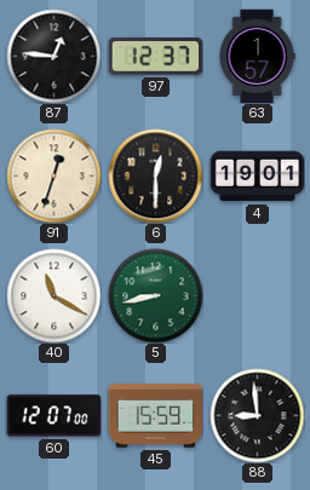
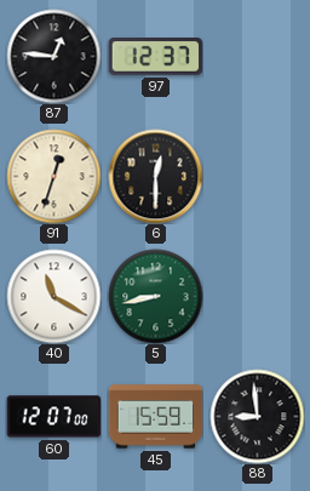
63: 1:57 -> none (257, 56)
4: 19:01 -> none (257, 177)
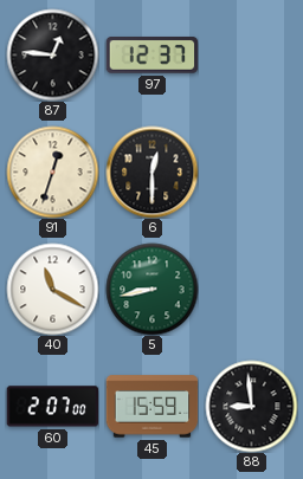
60: 12:07 -> 2:07 (52, 407)
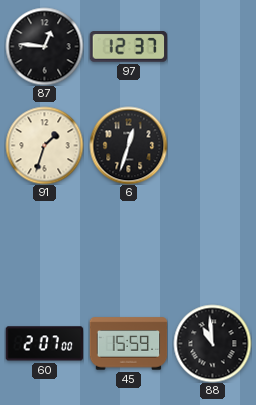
91: 12:33 -> 1:33 (44, 145)
6: 12:30 -> 12:33 (128, 145)
40: 11:20 -> none (52, 289)
5: 8:43 -> none (151, 289)
88: 8:59 -> 10:59 (212, 343)
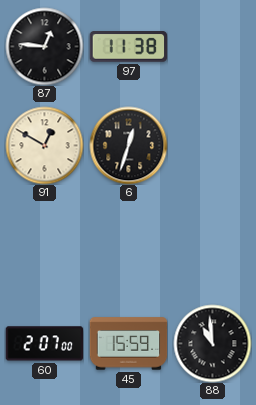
97: 12:37 -> 11:38 (128, 47)
91: 1:33 -> 12:50 (44, 145)
